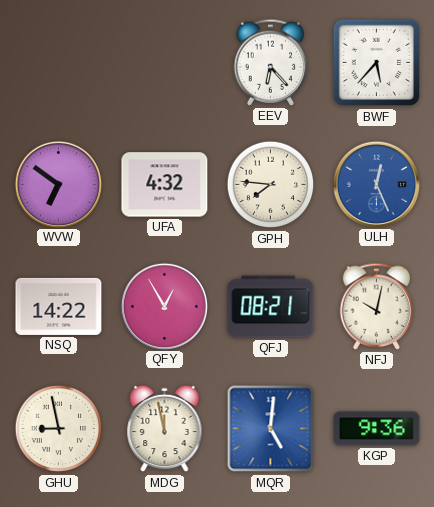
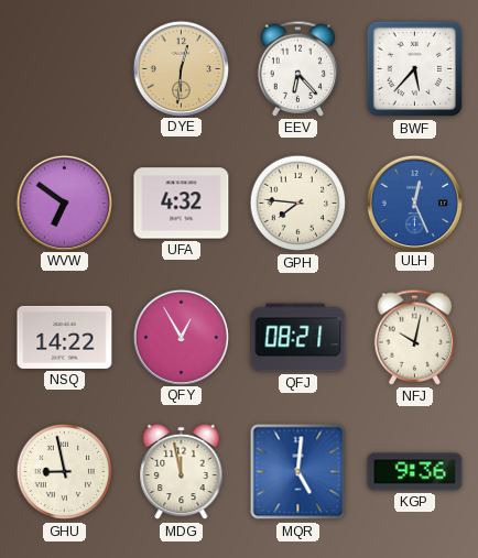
DYE: none -> 12:31 (181, 68)
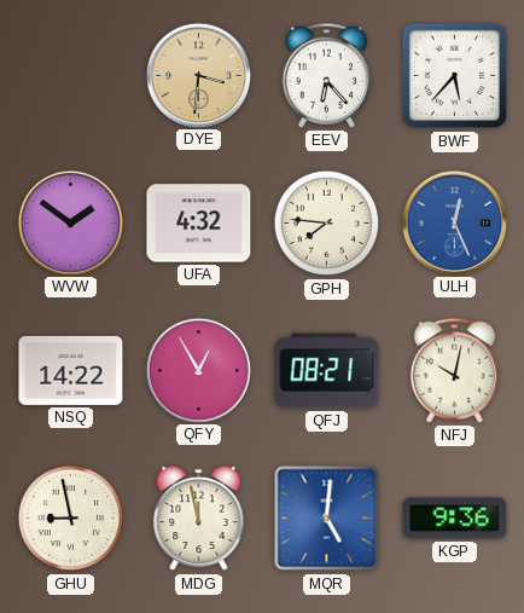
DYE: 12:31 -> 3:31 (198, 75)
WVW: 6:51 -> 1:51 (70, 222)
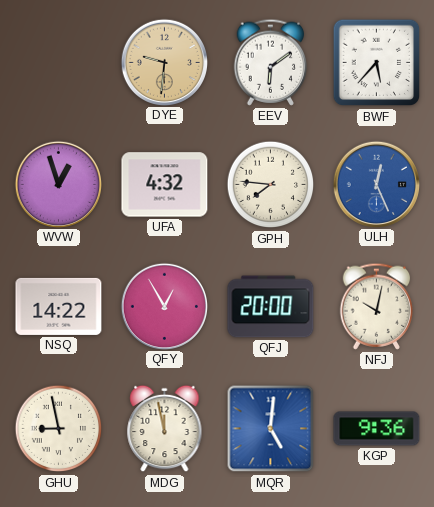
DYE: 3:31 -> 9:31 (164, 62)
EEV: 6:23 -> 6:09 (271, 62)
WVW: 1:51 -> 12:57 (58, 184)
QFJ: 08:21 -> 20:00 (271, 307)
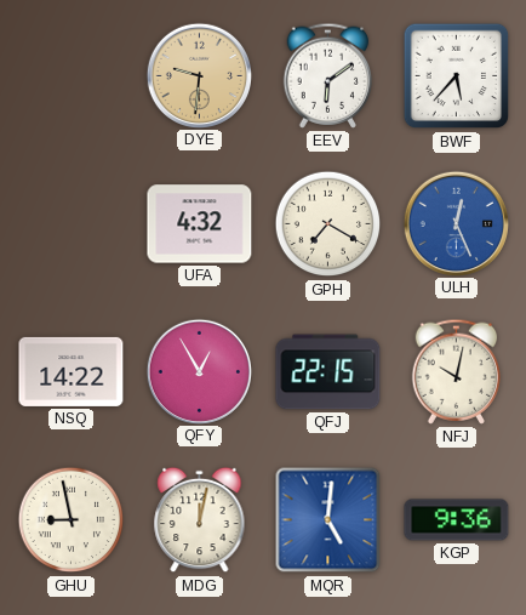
WVW: 12:57 -> none (58, 184)
GPH: 7:46 -> 7:20 (328, 224)
QFJ: 20:00 -> 22:15 (328, 372)
MDG: 11:58 -> 12:02 (200, 520)
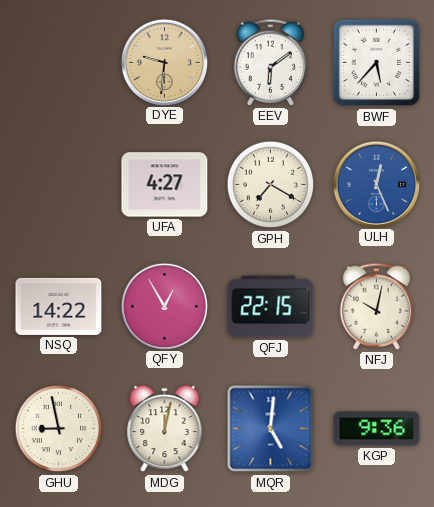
UFA: 4:32 -> 4:27 (165, 185)
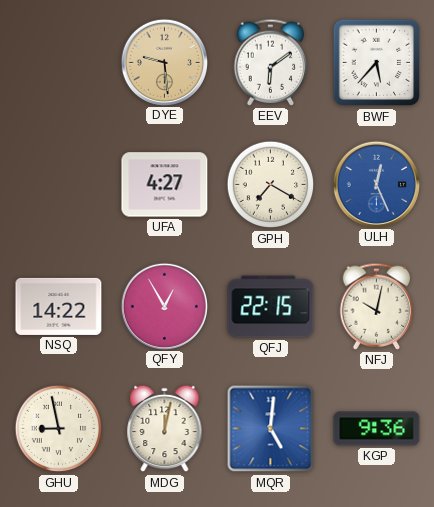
DYE: 9:31 -> 9:29 (164, 62)
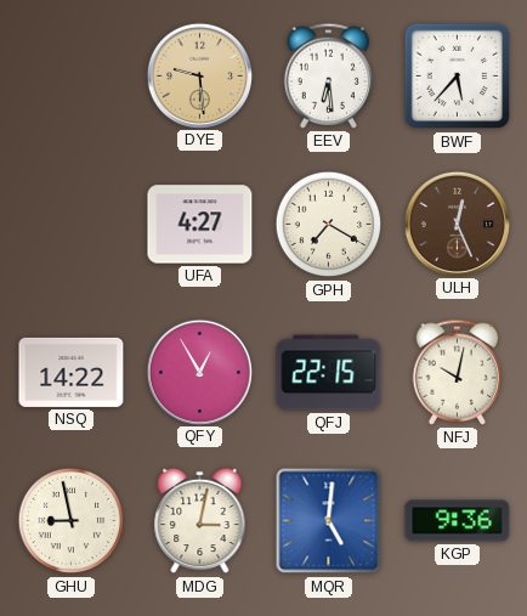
EEV: 6:09 -> 6:29 (329, 75)
ULH dial: blue -> brown (457, 224)
MDG: 12:02 -> 3:02 (200, 521)
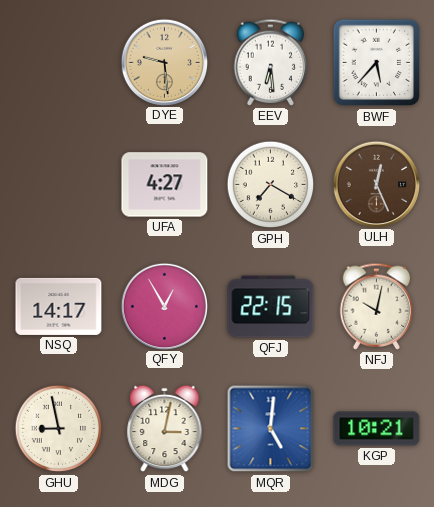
NSQ: 14:22 -> 14:17 (59, 306)
KGP: 9:36 -> 10:21 (377, 429)
